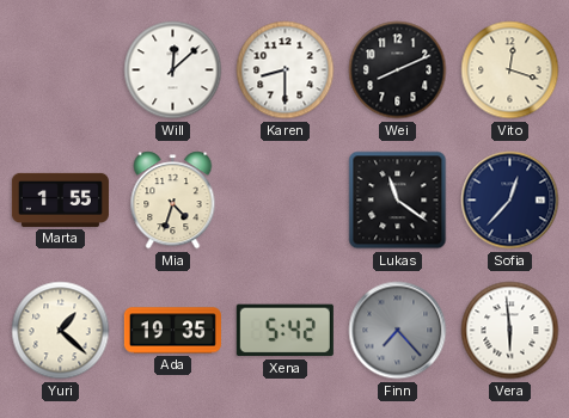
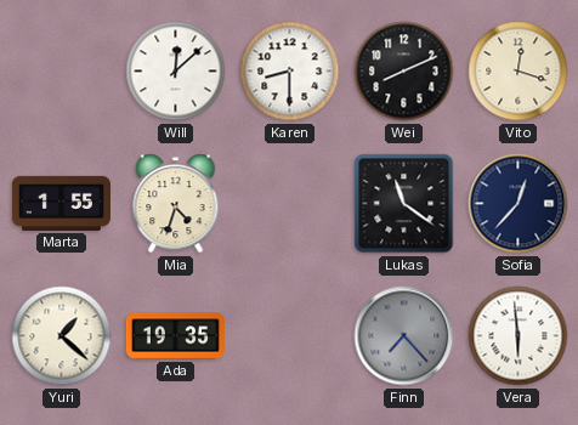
Xena: 5:42 -> none (284, 331)
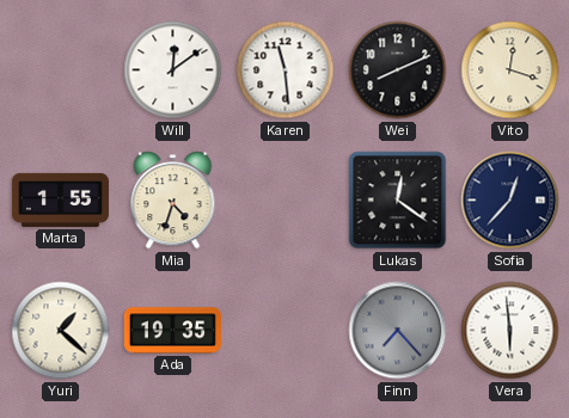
Will: 12:08 -> 12:09 (173, 70)
Karen: 8:30 -> 11:29 (286, 70)
Lukas: 11:21 -> 12:21 (398, 201)
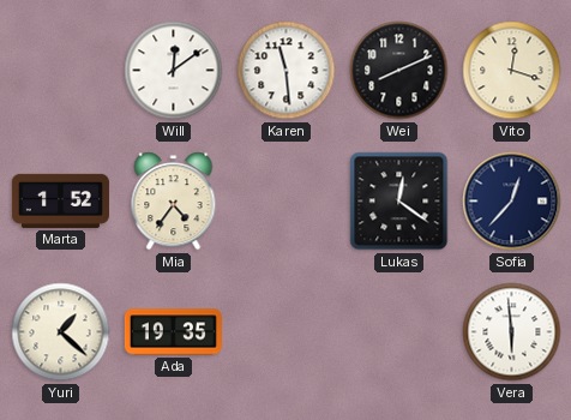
Marta: 1:55 -> 1:52 (60, 200)
Mia: 4:33 -> 4:36 (174, 202)
Finn: 7:23 -> none (398, 331)
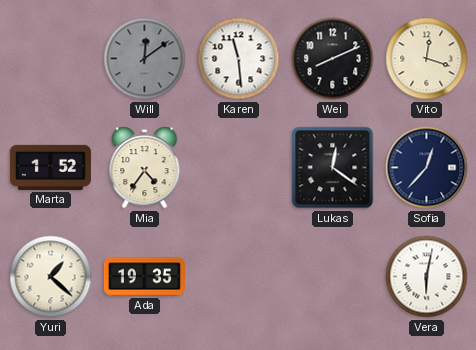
Will dial: white -> grey (145, 59)
Vera: 5:59 -> 6:02 (427, 277)
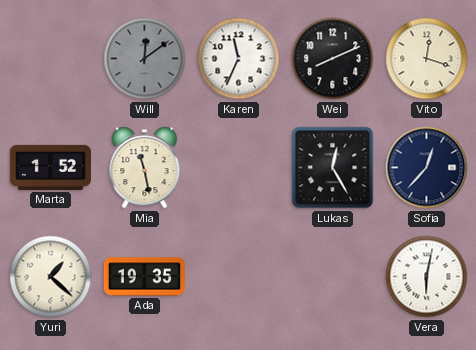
Karen: 11:29 -> 11:34 (239, 59)
Mia: 4:36 -> 11:28 (145, 168)
Lukas: 12:21 -> 12:25 (333, 168)
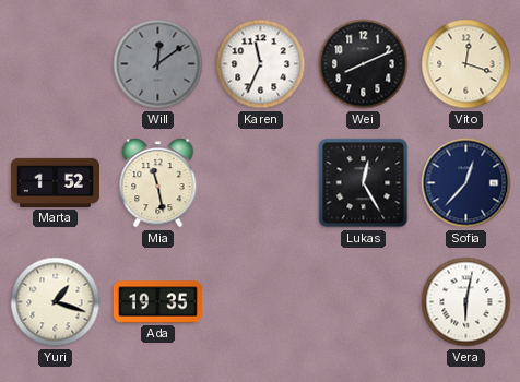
Yuri: 1:22 -> 1:18 (56, 302)
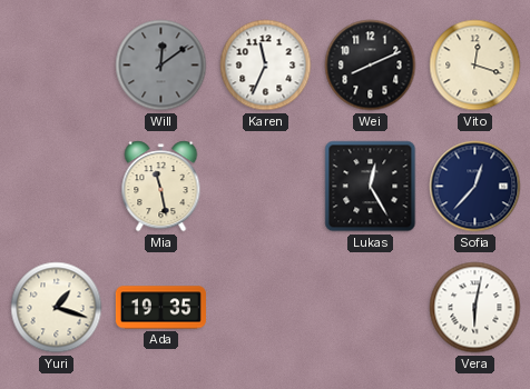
Marta: 1:52 -> none (55, 182)
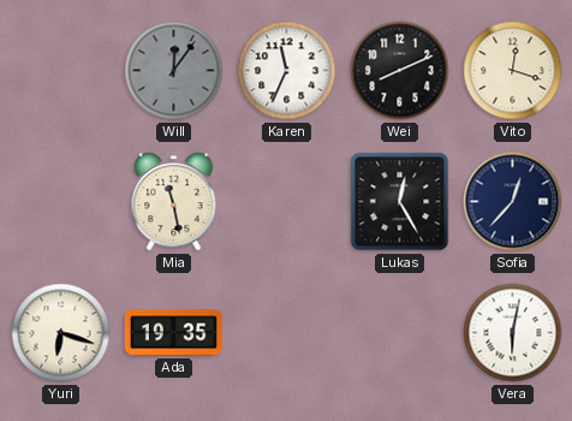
Will: 12:09 -> 12:06 (174, 71)
Yuri: 1:18 -> 6:18 (61, 333)
